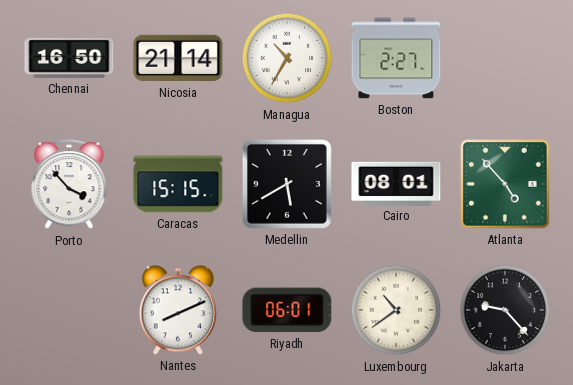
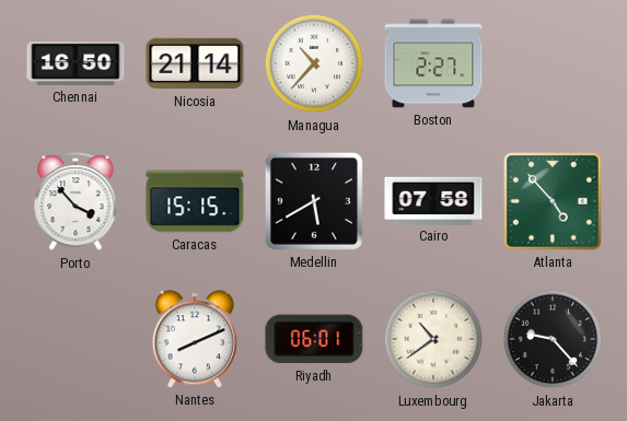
Managua: 10:35 -> 10:37 (314, 63)
Cairo: 08:01 -> 07:58 (433, 200)
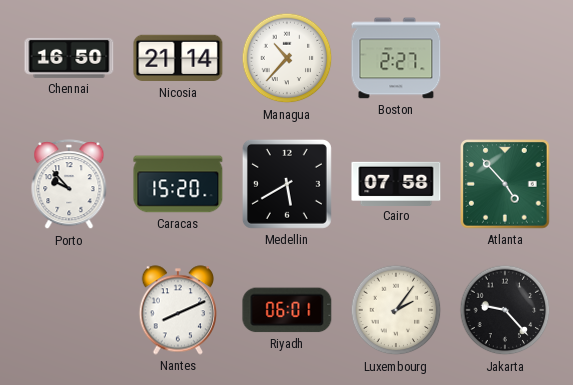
Porto: 3:53 -> 9:53 (69, 185)
Caracas: 15:15 -> 15:20 (178, 184)
Luxembourg: 10:39 -> 2:06 (396, 310)
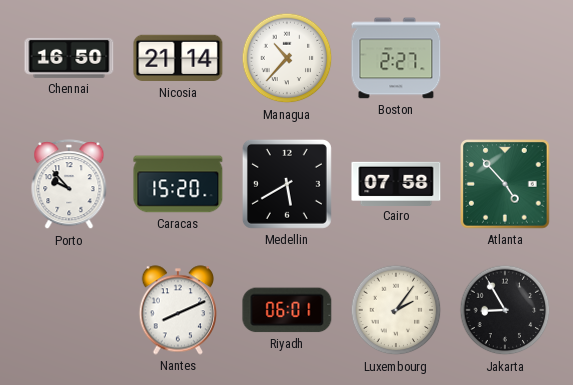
Jakarta: 9:23 -> 8:55 (505, 310)
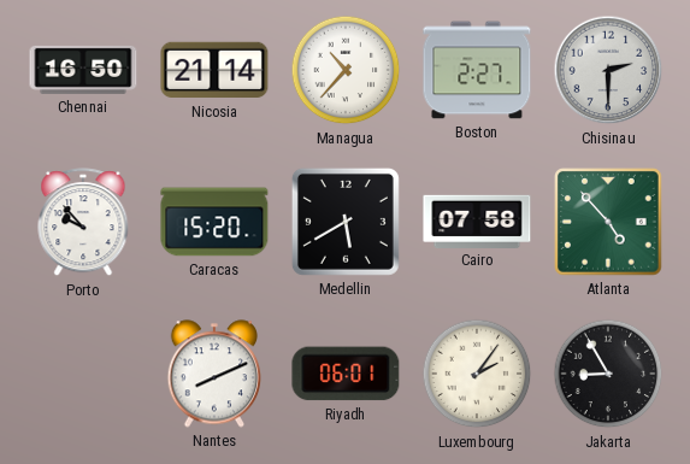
Chisinau: none -> 2:30 (608, 70)
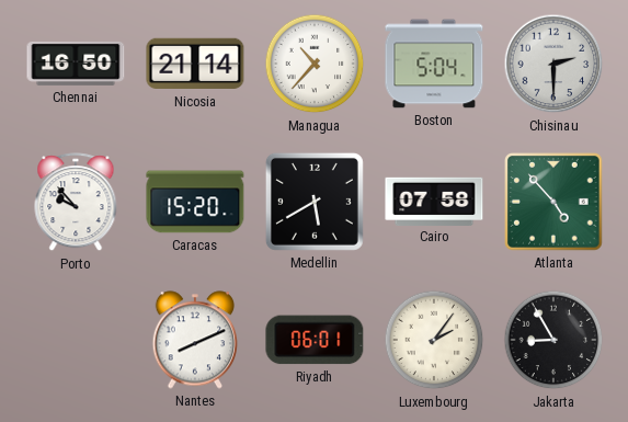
Boston: 2:27 -> 5:04 (434, 64)
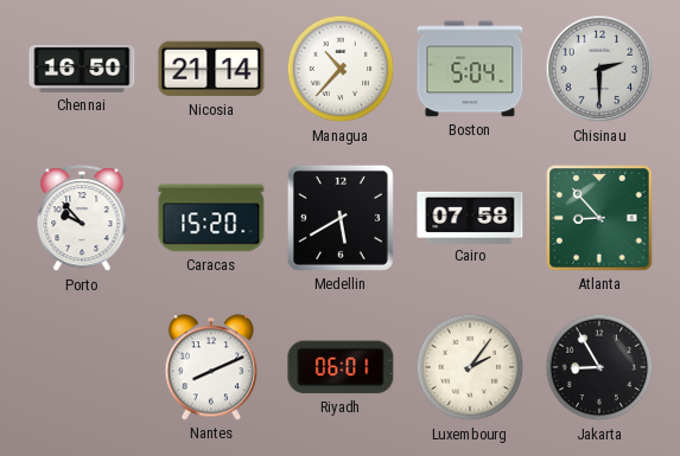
Atlanta: 4:53 -> 8:53 (600, 219)
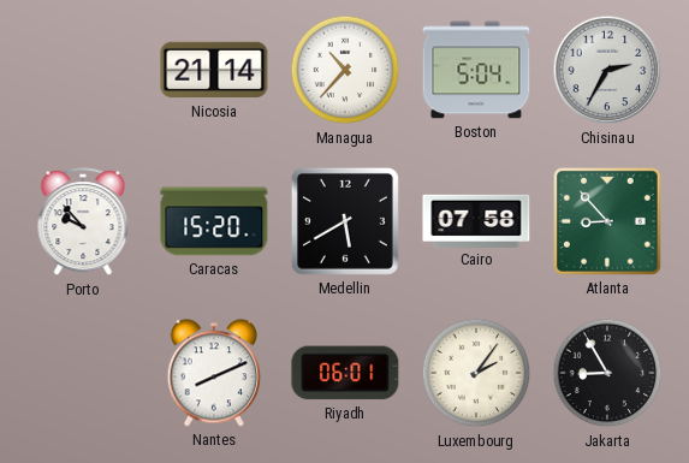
Chennai: 16:50 -> none (82, 69)
Chisinau: 2:30 -> 2:35 (607, 70)
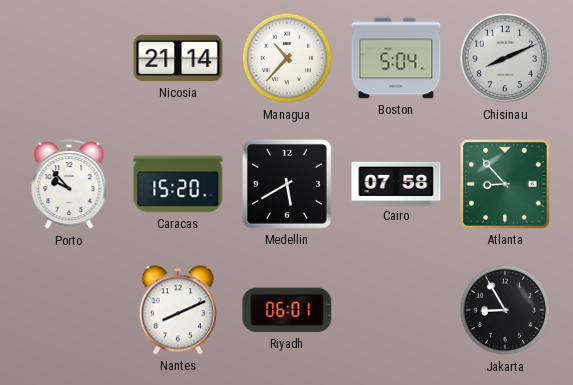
Chisinau: 2:35 -> 8:11 (505, 58)
Luxembourg: 2:06 -> none (476, 373)
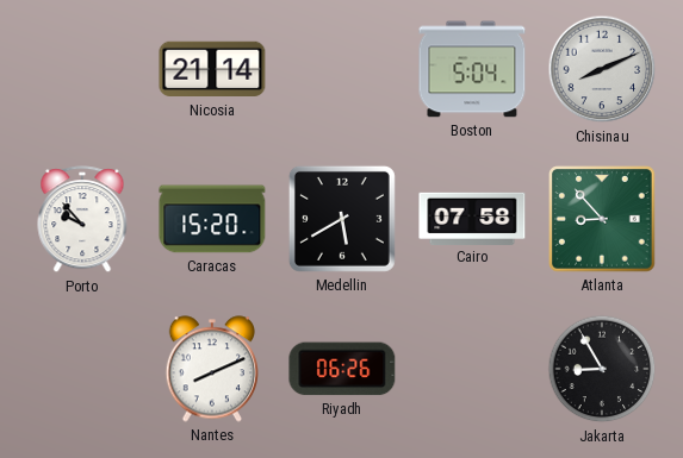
Managua: 10:37 -> none (287, 58)
Riyadh: 06:01 -> 06:26 (342, 369)
